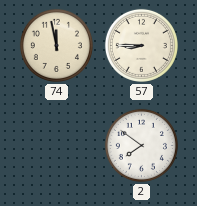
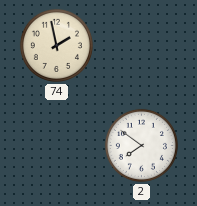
74: 11:58 -> 1:58 (56, 45)
57: 8:45 -> none (141, 45)
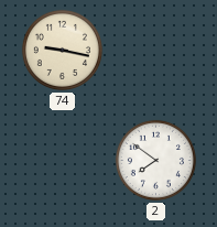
74: 1:58 -> 9:17 (62, 50)
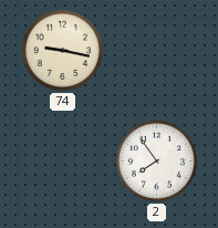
2: 7:51 -> 7:54 (156, 160)
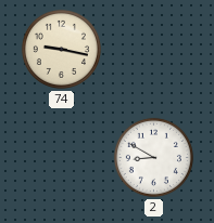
2: 7:54 -> 8:50 (153, 157)
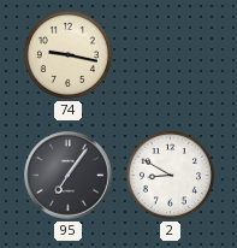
95: none -> 7:06 (69, 176)
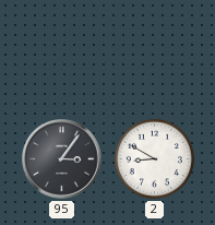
74: 9:17 -> none (67, 54)
95: 7:06 -> 3:06 (62, 159)
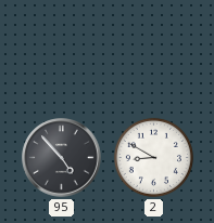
95: 3:06 -> 4:53 (62, 158)
